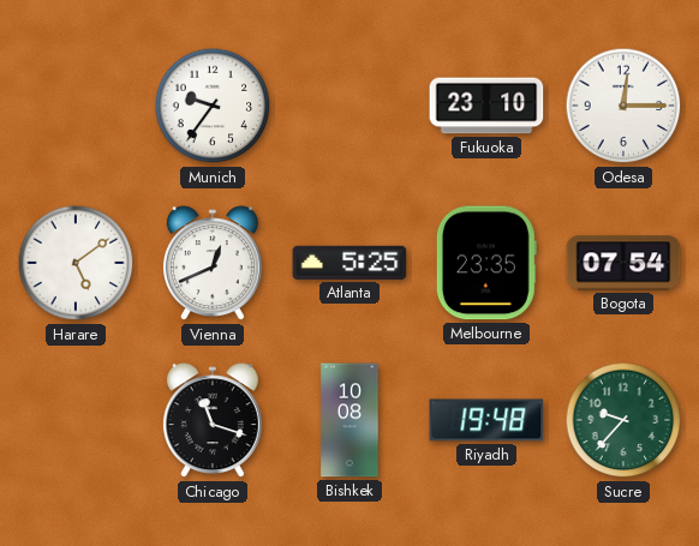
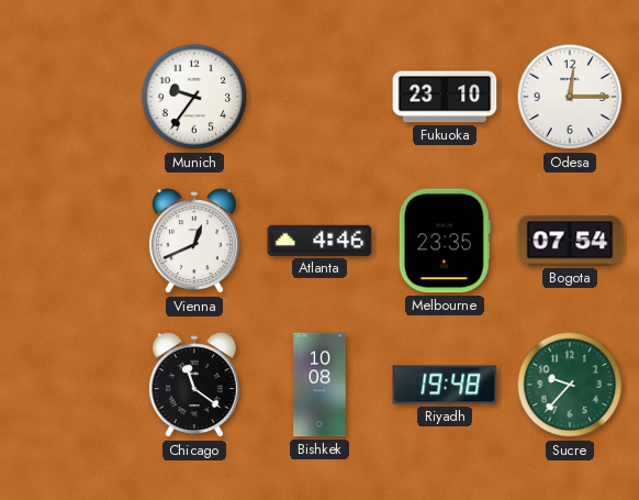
Harare: 5:09 -> none (76, 263)
Atlanta: 5:25 -> 4:46 (319, 241)
Chicago: 11:18 -> 11:21 (194, 386)
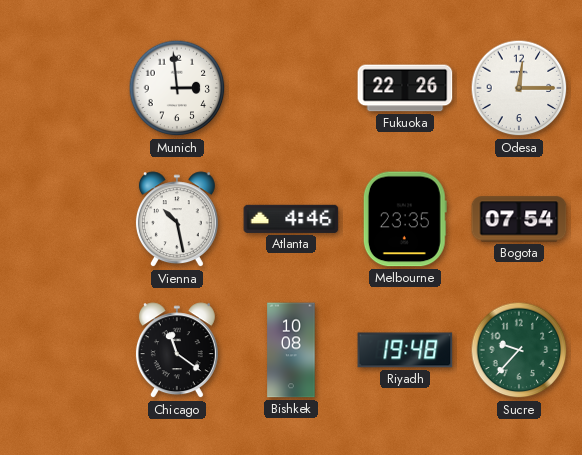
Munich: 9:36 -> 2:59 (177, 88)
Fukuoka: 23:10 -> 22:26 (405, 88)
Vienna: 12:41 -> 10:28 (177, 220)
